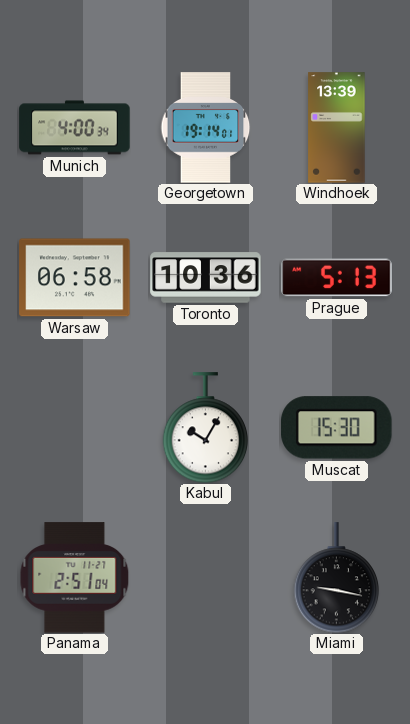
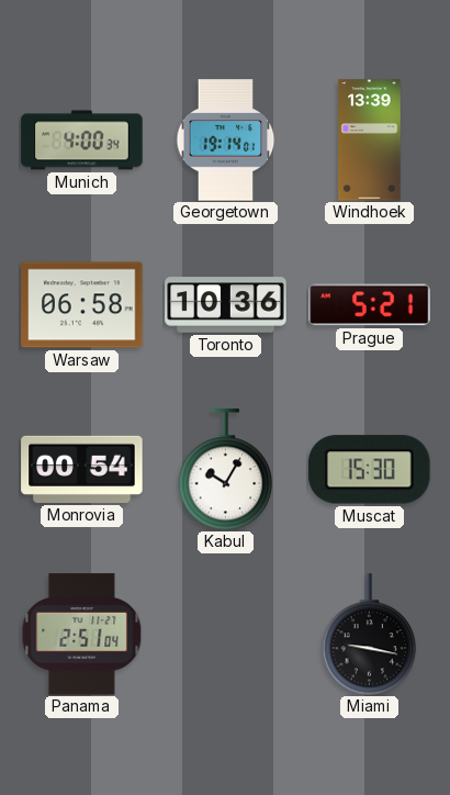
Prague: 5:13 -> 5:21 (370, 305)
Monrovia: none -> 00:54 (82, 469)
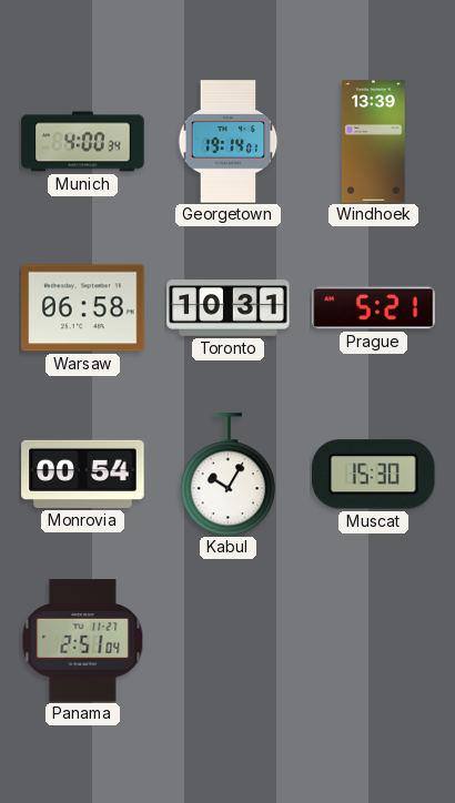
Toronto: 10:36 -> 10:31 (229, 308)
Miami: 9:17 -> none (370, 635)
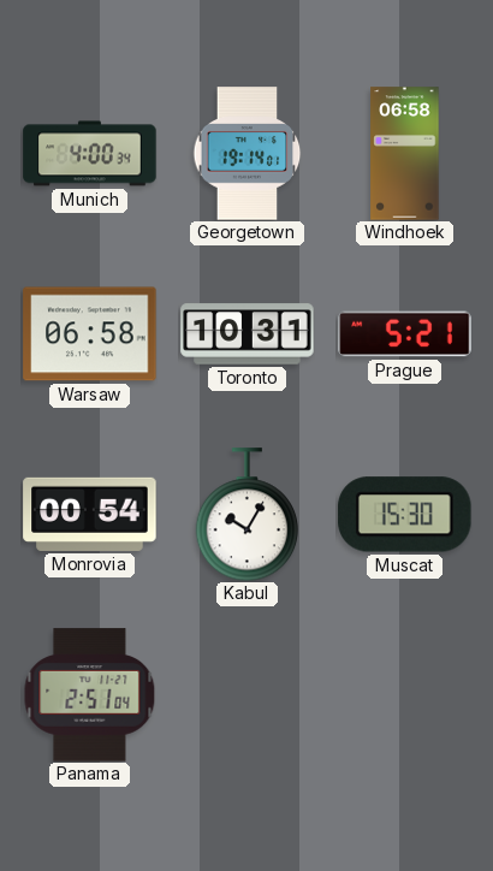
Windhoek: 13:39 -> 06:58 (405, 154)
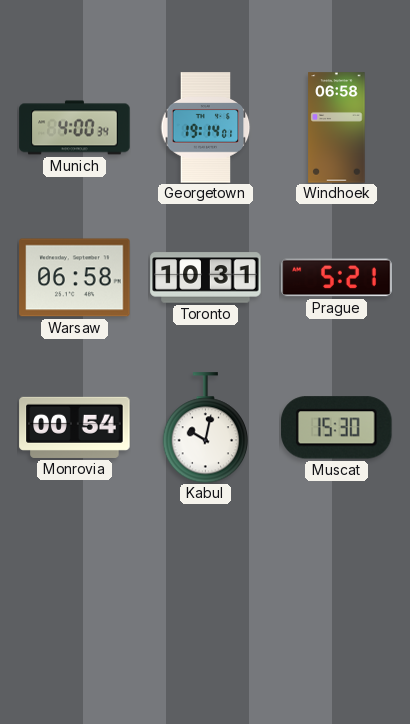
Kabul: 10:05 -> 10:02 (206, 428)
Panama: 2:51 -> none (90, 695)
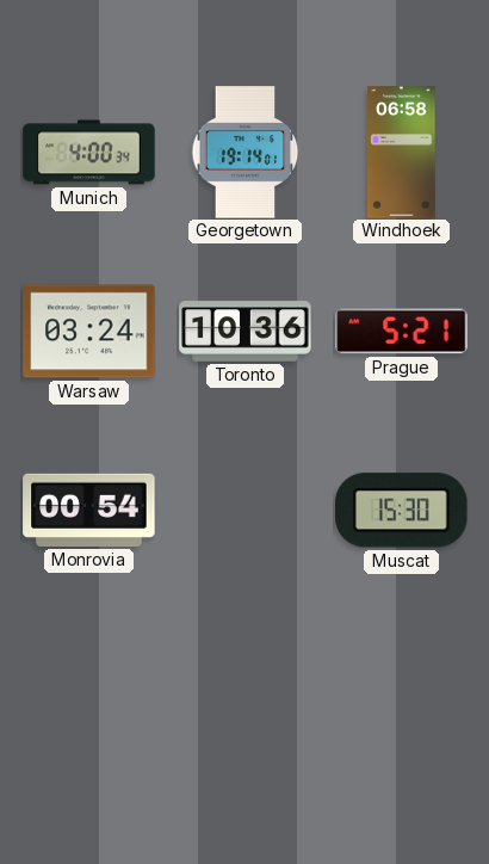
Warsaw: 06:58 -> 03:24 (89, 332)
Toronto: 10:31 -> 10:36 (246, 332)
Kabul: 10:02 -> none (206, 428)
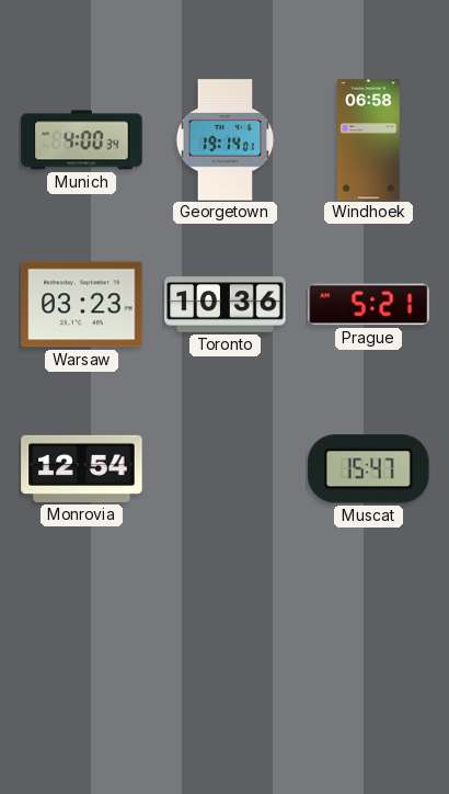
Warsaw: 03:24 -> 03:23 (82, 305)
Monrovia: 00:54 -> 12:54 (82, 468)
Muscat: 15:30 -> 15:47 (369, 469)
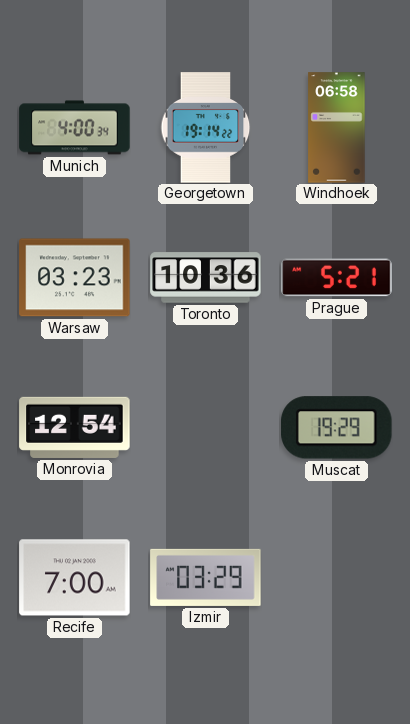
Georgetown: 19:14:01 -> 19:14:22 (206, 128)
Muscat: 15:47 -> 19:29 (337, 428)
Recife: none -> 7:00 (75, 578)
Izmir: none -> 03:29 (206, 577)
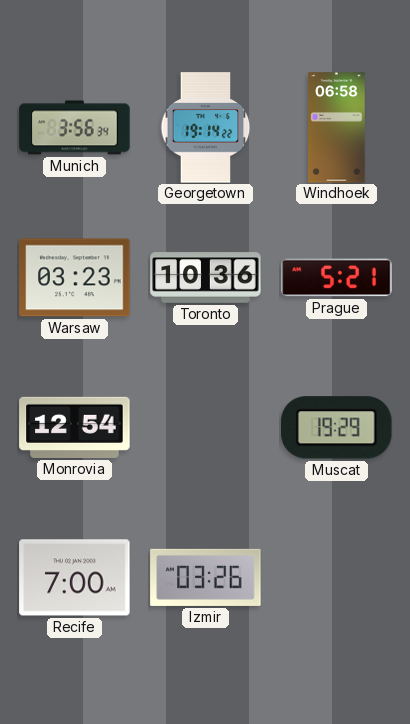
Munich: 4:00 -> 3:56 (75, 128)
Izmir: 03:29 -> 03:26 (206, 577)
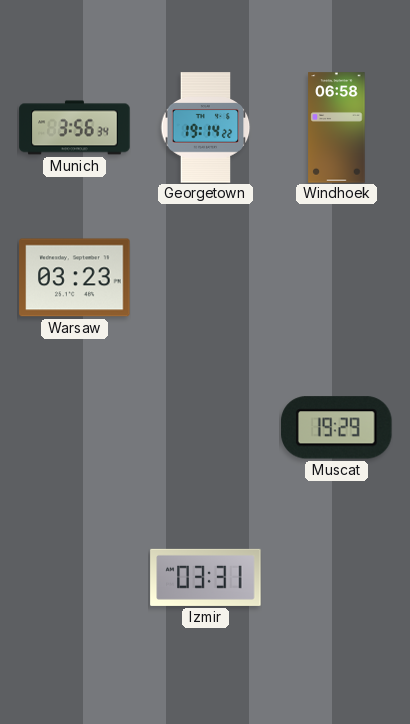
Toronto: 10:36 -> none (206, 278)
Prague: 5:21 -> none (337, 278)
Monrovia: 12:54 -> none (75, 427)
Recife: 7:00 -> none (75, 578)
Izmir: 03:26 -> 03:31 (206, 577)
